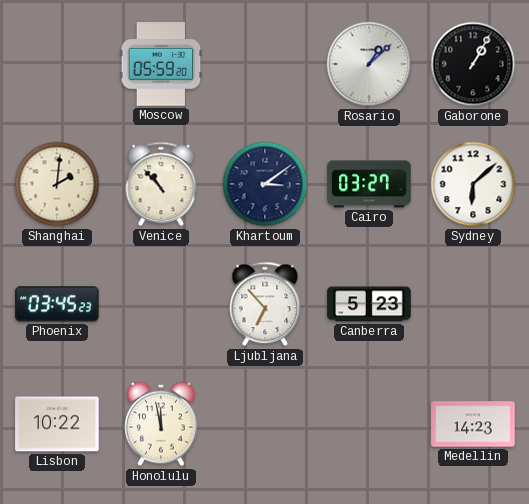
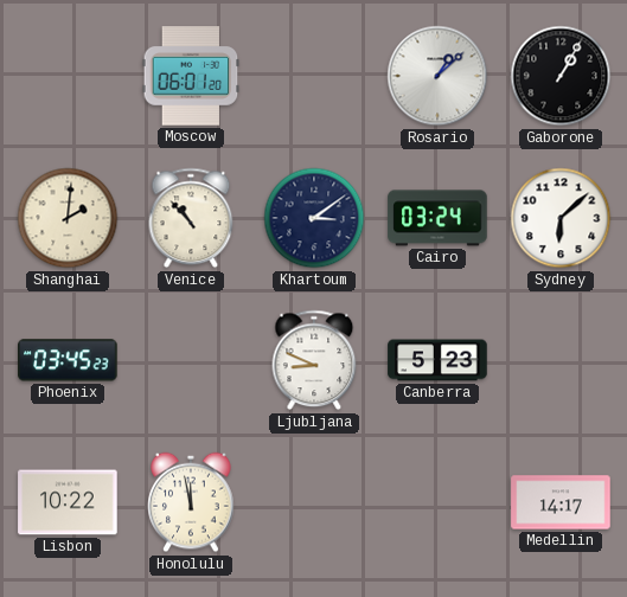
Moscow: 05:59 -> 06:01 (191, 76)
Cairo: 03:27 -> 03:24 (437, 218)
Ljubljana: 6:53 -> 8:49 (314, 360)
Medellin: 14:23 -> 14:17 (561, 502)
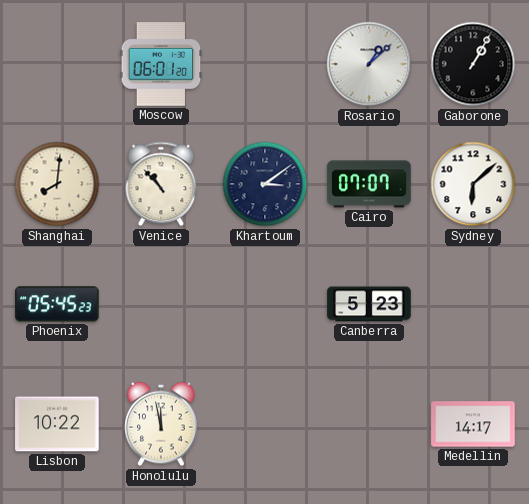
Shanghai: 2:01 -> 8:01 (57, 184)
Cairo: 03:24 -> 07:07 (369, 184)
Phoenix: 03:45 -> 05:45 (57, 304)
Ljubljana: 8:49 -> none (314, 360)
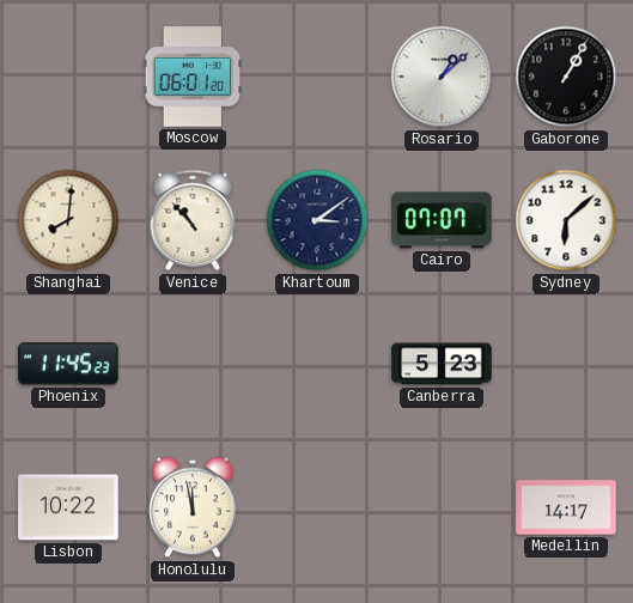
Phoenix: 05:45 -> 11:45 (68, 364)
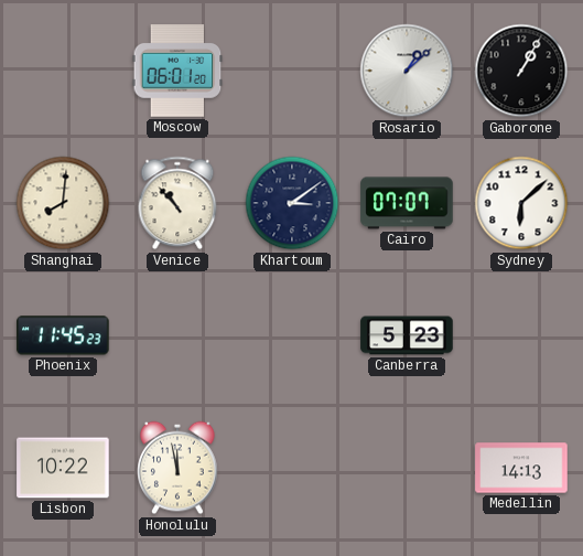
Medellin: 14:17 -> 14:13 (521, 468)
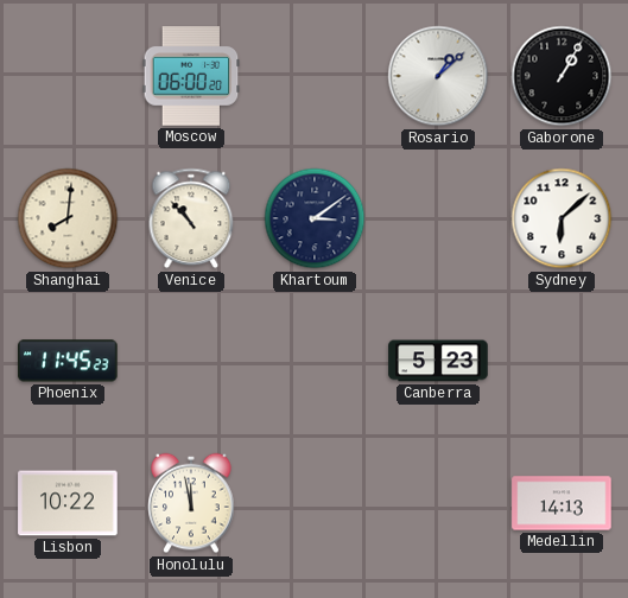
Moscow: 06:01 -> 06:00 (191, 76)
Cairo: 07:07 -> none (407, 203)
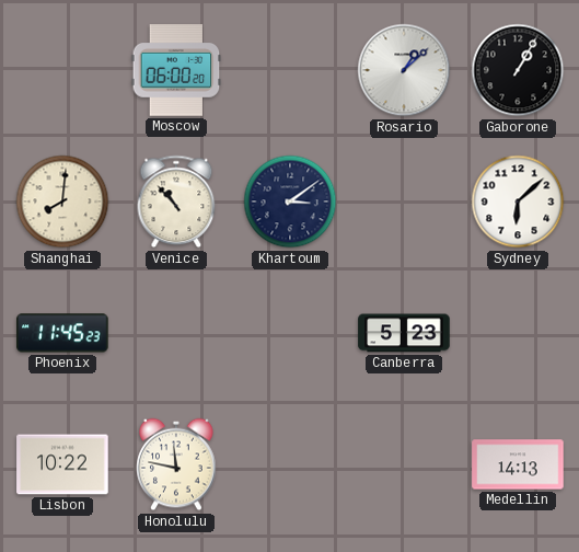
Honolulu: 11:58 -> 11:47 (176, 464)
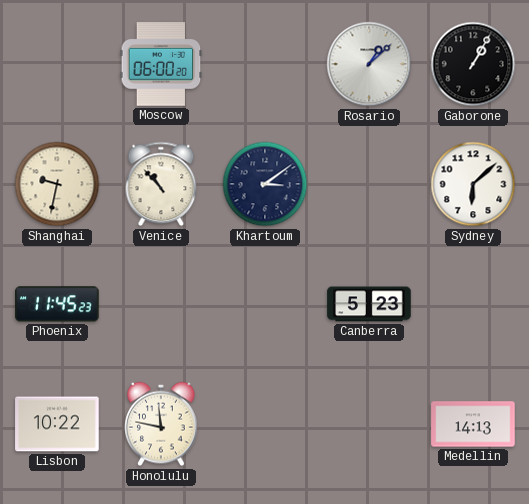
Shanghai: 8:01 -> 9:32 (57, 184)
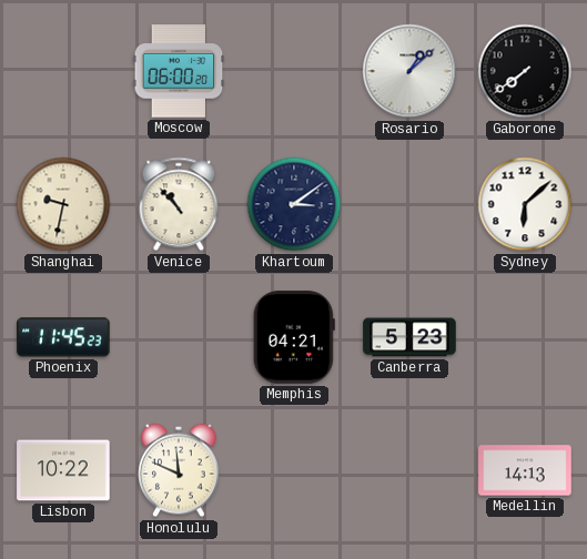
Gaborone: 1:05 -> 7:39 (525, 71)
Memphis: none -> 04:21 (294, 337)
Honolulu: 11:47 -> 11:49 (179, 470)
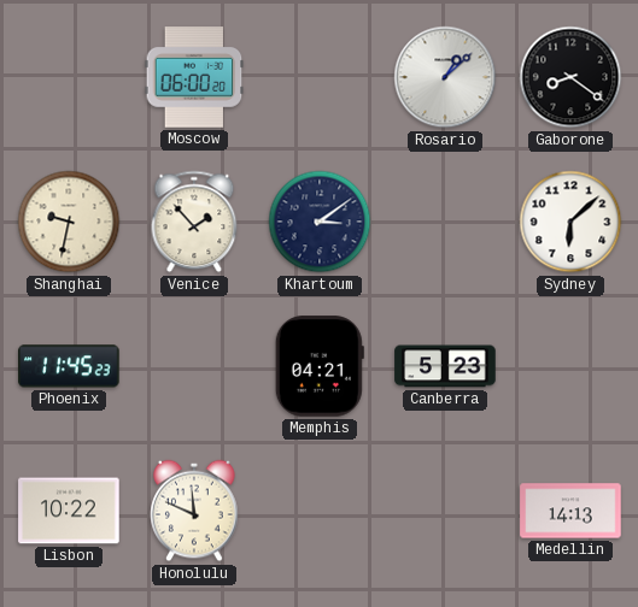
Gaborone: 7:39 -> 8:21 (570, 77)
Venice: 10:53 -> 1:53 (194, 222)
